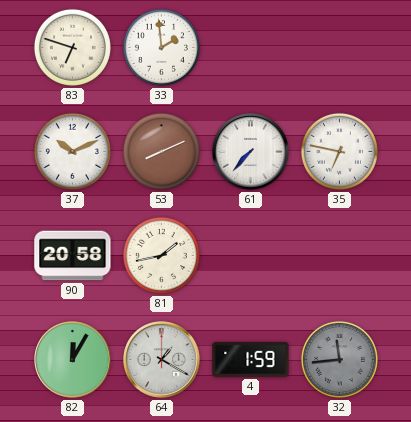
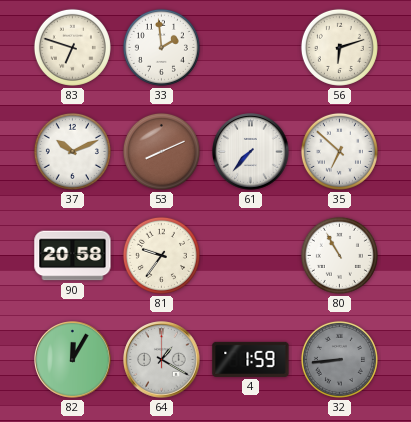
56: none -> 6:12 (339, 47)
35: 6:47 -> 6:52 (339, 151)
81: 1:43 -> 9:36 (161, 255)
80: none -> 10:55 (339, 255)
32: 11:44 -> 8:44 (339, 359)
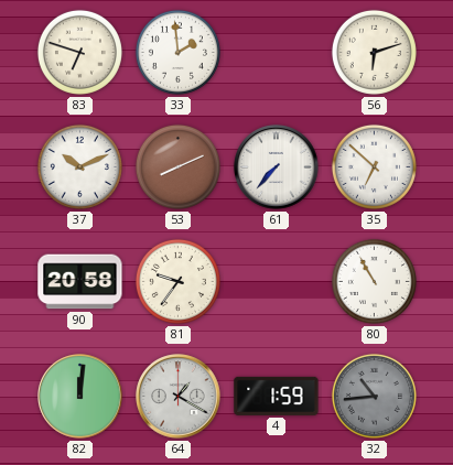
82: 12:05 -> 12:01 (80, 397)
32: 8:44 -> 10:44 (374, 396)
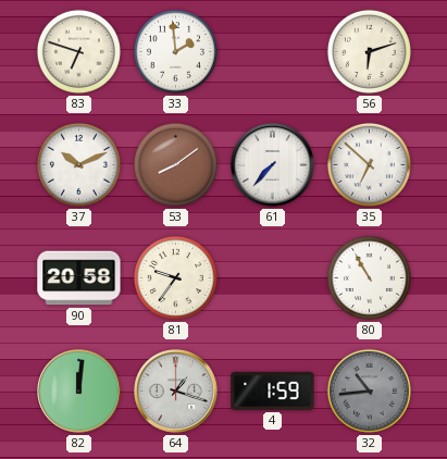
53: 8:11 -> 8:09 (175, 164)
64: 1:20 -> 1:18 (176, 392)
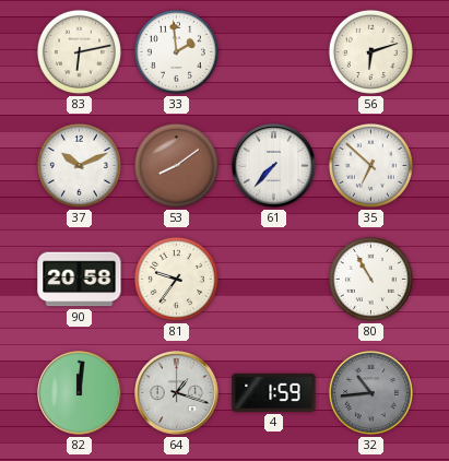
83: 6:48 -> 6:13 (79, 51)
